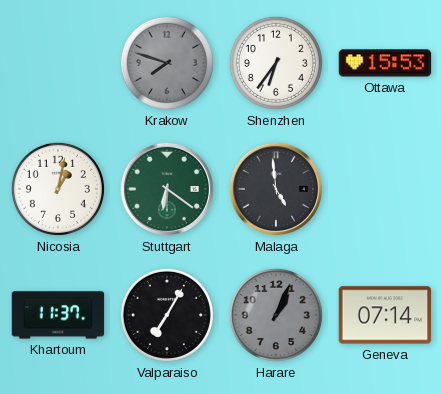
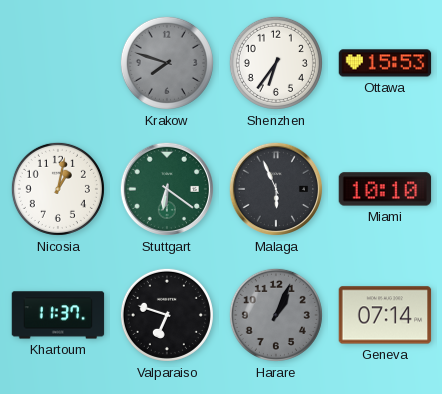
Malaga: 4:59 -> 5:56 (276, 189)
Miami: none -> 10:10 (385, 189)
Valparaiso: 7:05 -> 6:48 (167, 315)
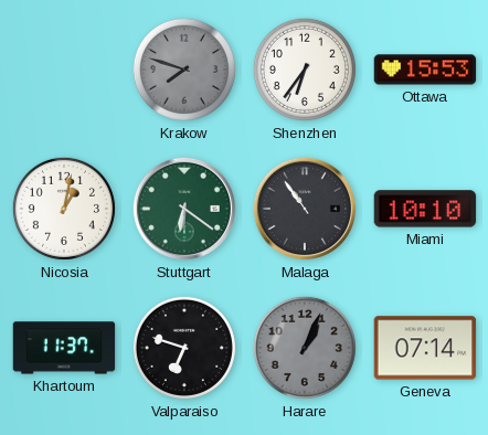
Malaga: 5:56 -> 10:54 (305, 209)
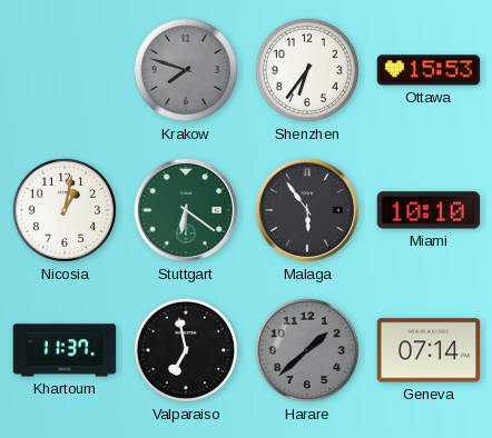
Malaga: 10:54 -> 5:54 (307, 210)
Valparaiso: 6:48 -> 6:58 (186, 350)
Harare: 1:04 -> 1:38 (307, 350)
